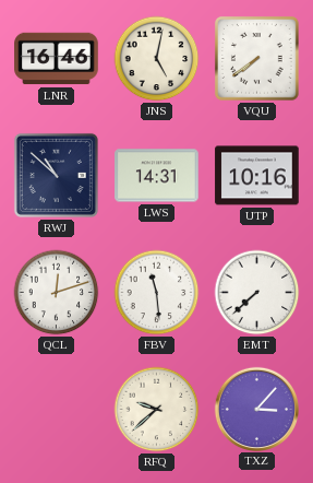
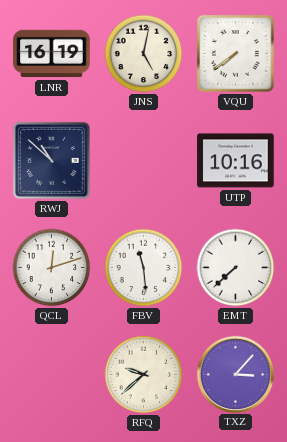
LNR: 16:46 -> 16:19 (52, 54)
LWS: 14:31 -> none (157, 176)
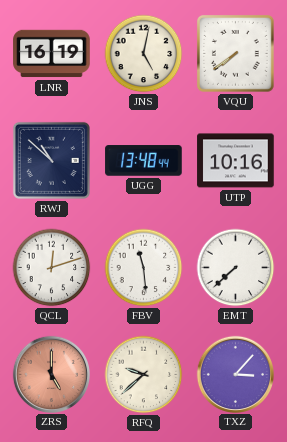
UGG: none -> 13:48 (144, 161)
ZRS: none -> 5:00 (51, 374)
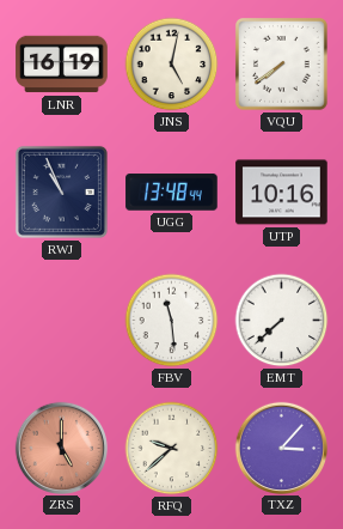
RWJ: 10:52 -> 10:56 (61, 191)
QCL: 12:12 -> none (52, 268)
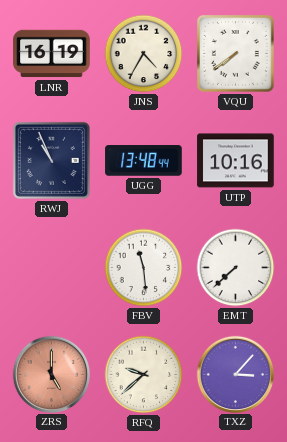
JNS: 5:02 -> 4:35 (144, 54)
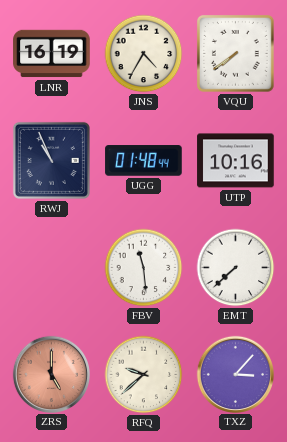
UGG: 13:48 -> 01:48 (144, 161)
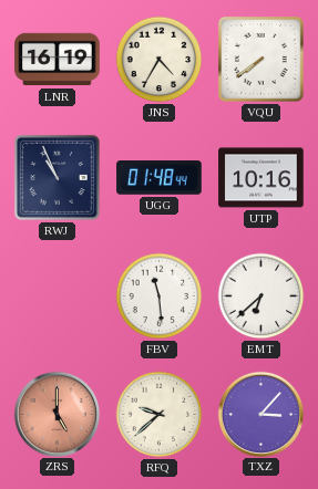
EMT: 7:38 -> 6:38 (261, 296)
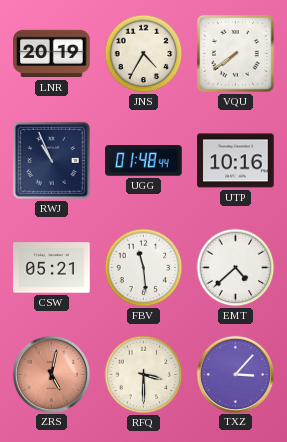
LNR: 16:19 -> 20:19 (52, 54)
CSW: none -> 05:21 (52, 268)
EMT: 6:38 -> 4:38 (236, 268)
ZRS: 5:00 -> 5:02 (51, 374)
RFQ: 9:38 -> 3:30 (144, 375)
